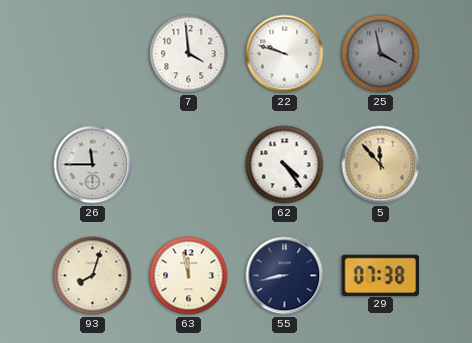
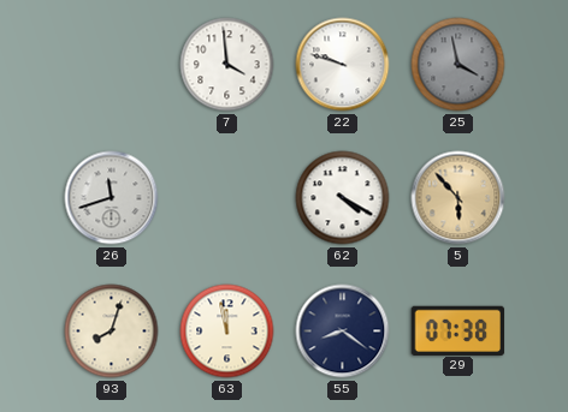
26: 11:45 -> 11:42 (112, 198)
62: 4:24 -> 4:20 (343, 198)
5: 11:53 -> 5:53 (458, 198)
55: 8:43 -> 8:21 (343, 332)
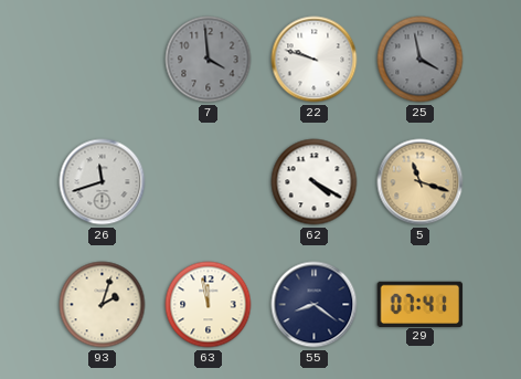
7 dial: white -> grey (209, 60)
5: 5:53 -> 11:18 (421, 182)
93: 8:03 -> 2:03 (103, 305)
29: 07:38 -> 07:41 (421, 304)
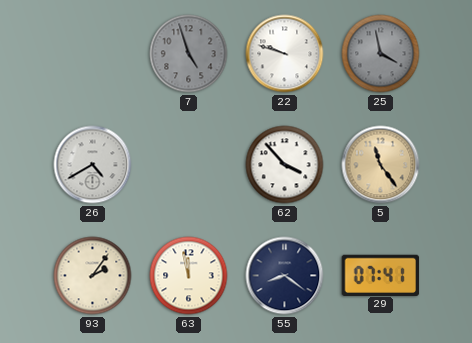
7: 3:59 -> 4:57 (189, 54)
26: 11:42 -> 4:40 (93, 165)
62: 4:20 -> 3:53 (285, 165)
5: 11:18 -> 11:24 (381, 165)
93: 2:03 -> 2:06 (93, 276)
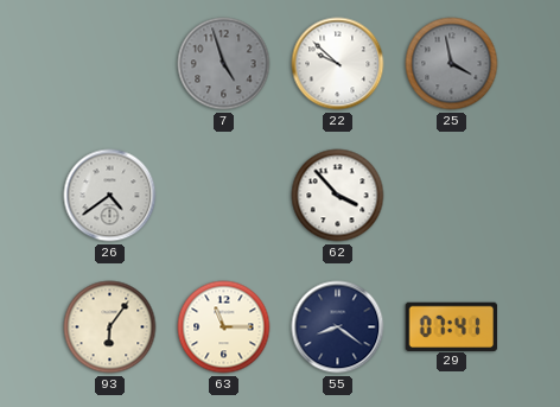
22: 9:48 -> 9:52 (338, 64)
26: 4:40 -> 4:39 (110, 196)
5: 11:24 -> none (381, 165)
93: 2:06 -> 6:06 (110, 327)
63: 11:58 -> 11:15 (224, 327)
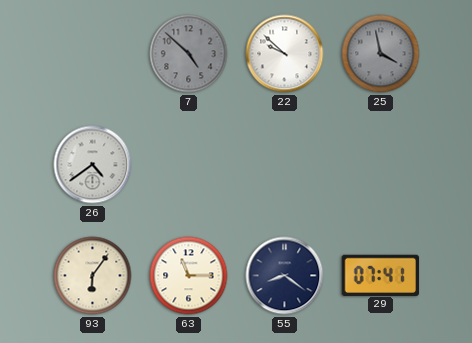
7: 4:57 -> 4:52 (189, 54)
62: 3:53 -> none (338, 196)
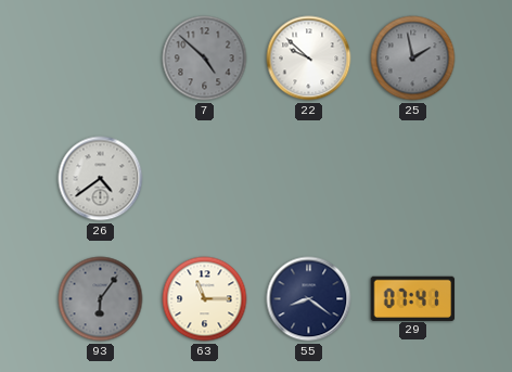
25: 3:58 -> 1:58 (413, 59)
93 dial: cream -> grey (101, 299)
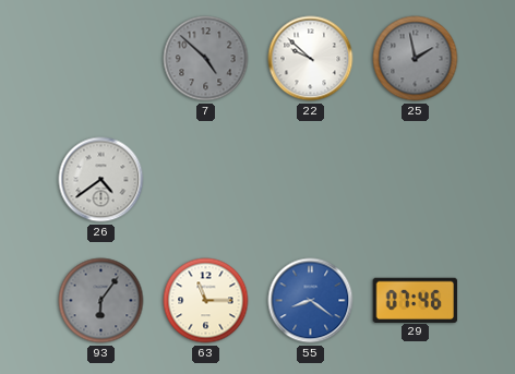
55 dial: navy -> blue (311, 301)
29: 07:41 -> 07:46 (416, 300)
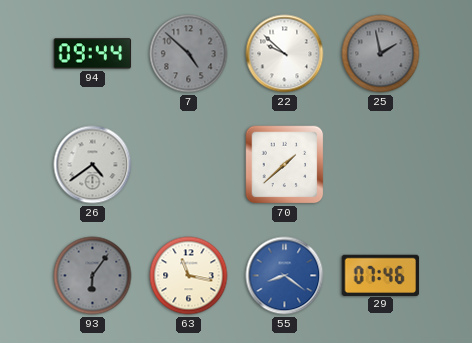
94: none -> 09:44 (93, 54)
70: none -> 1:38 (285, 165)
63: 11:15 -> 11:17 (189, 276)
